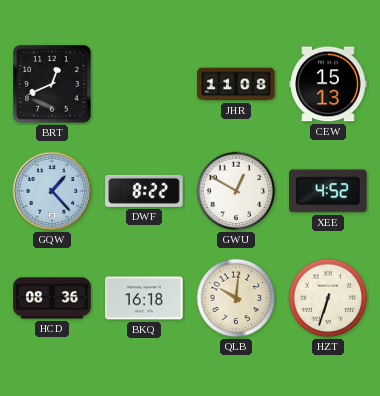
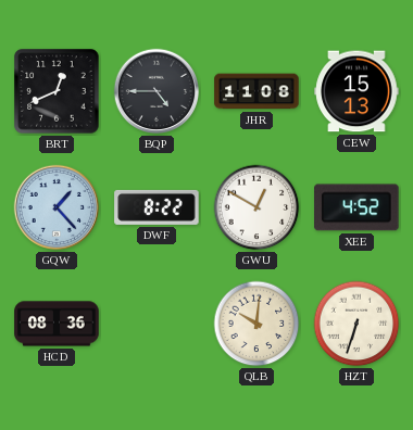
BQP: none -> 4:45 (157, 91)
BKQ: 16:18 -> none (144, 298)
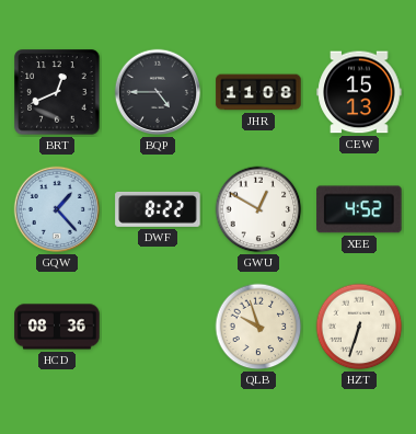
QLB: 10:01 -> 9:57 (258, 327)
